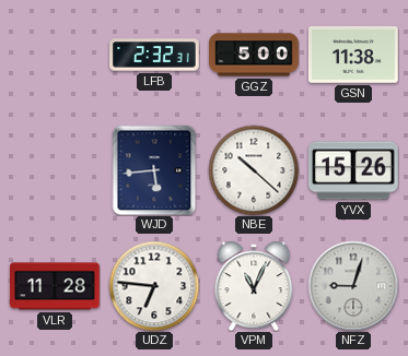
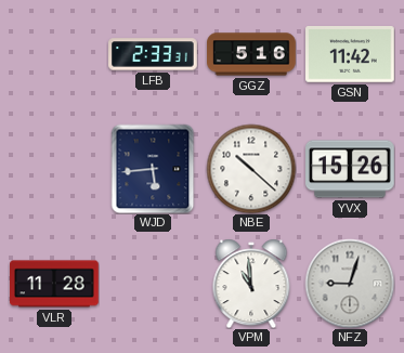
LFB: 2:32 -> 2:33 (153, 54)
GGZ: 5:00 -> 5:16 (251, 54)
GSN: 11:38 -> 11:42 (351, 55)
UDZ: 6:46 -> none (154, 286)
VPM: 11:04 -> 10:59 (251, 284)
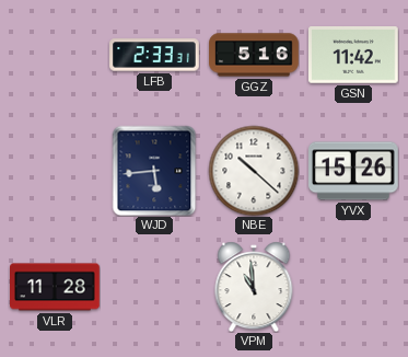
NFZ: 9:03 -> none (350, 284)
